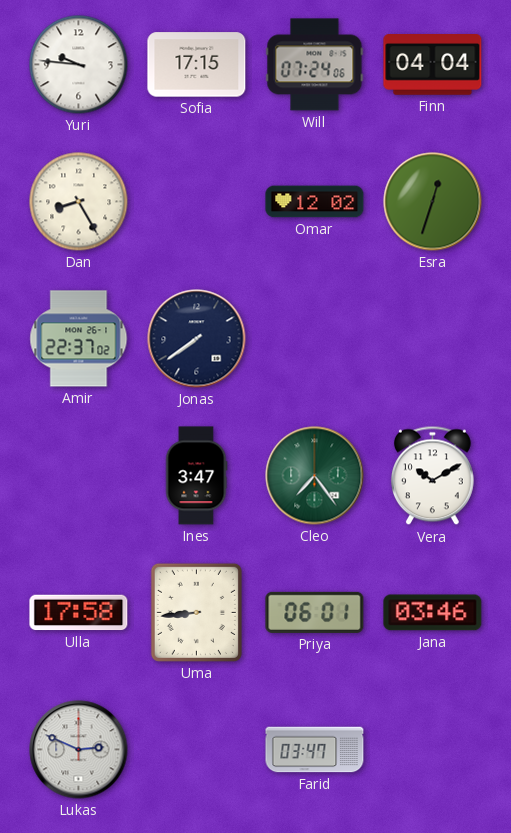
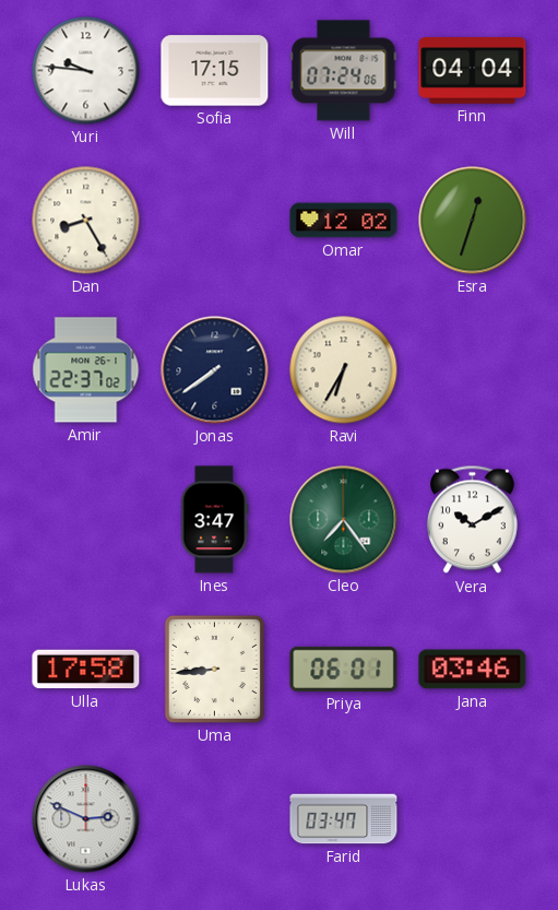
Ravi: none -> 6:35 (344, 370)
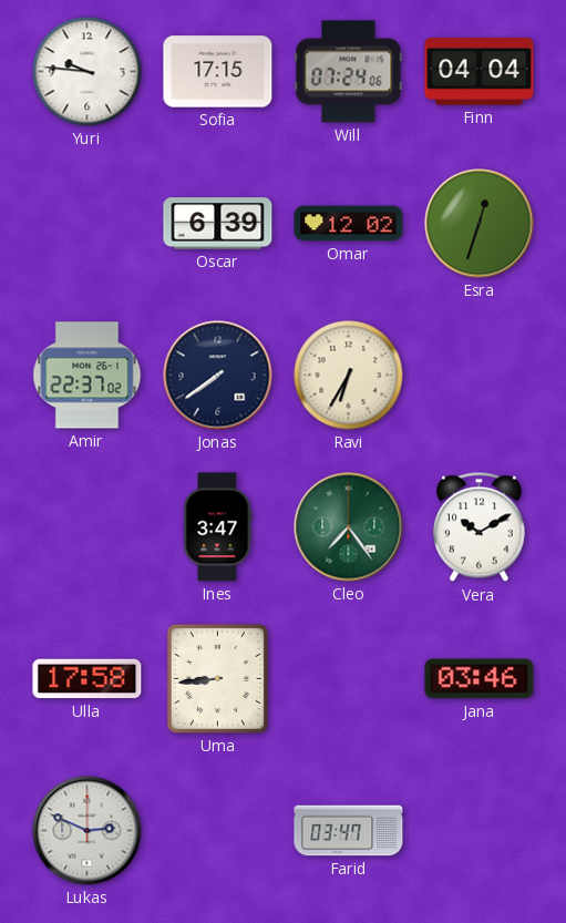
Dan: 8:25 -> none (86, 221)
Oscar: none -> 6:39 (218, 224)
Priya: 06:01 -> none (344, 669)
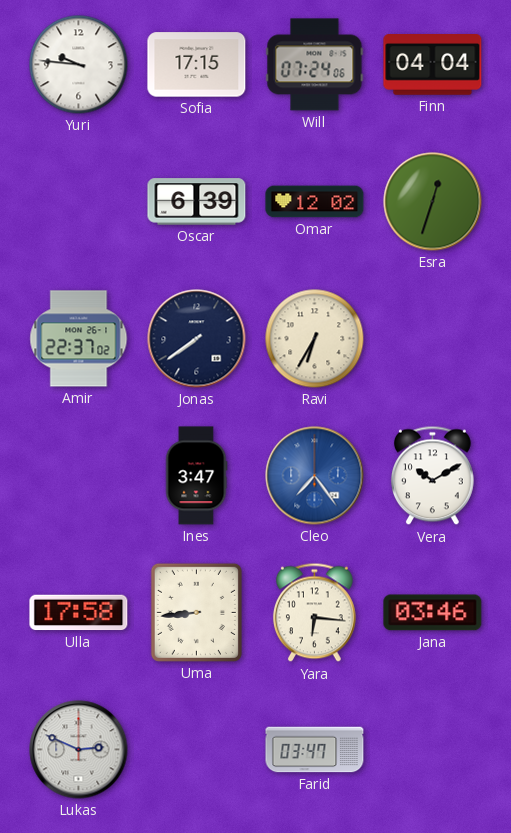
Cleo dial: green -> blue (315, 476)
Yara: none -> 6:16 (314, 613)
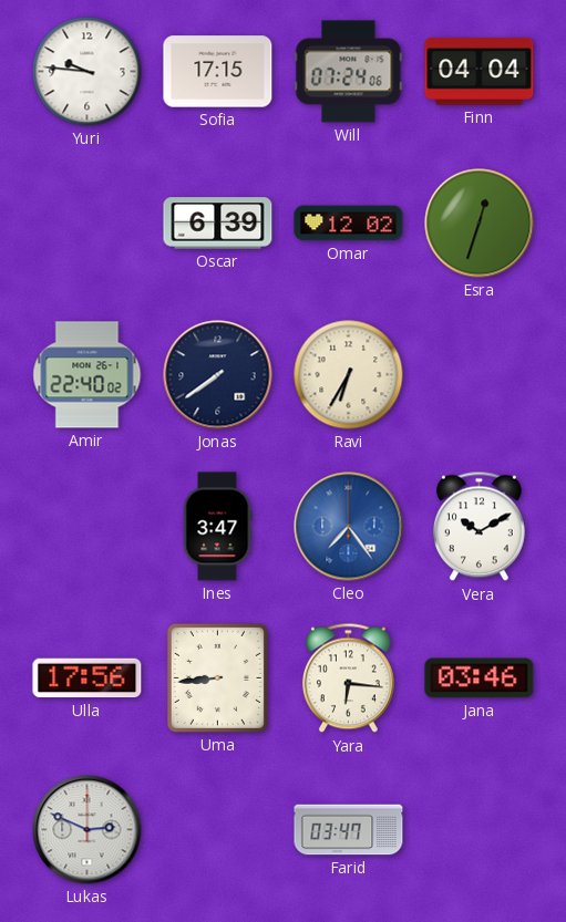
Amir: 22:37 -> 22:40 (88, 375)
Ulla: 17:58 -> 17:56 (88, 678)
